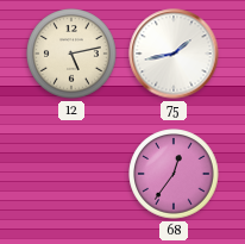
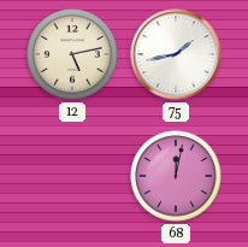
68: 12:36 -> 12:02 (176, 176)
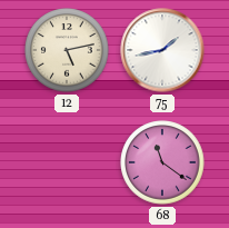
68: 12:02 -> 11:21 (162, 162)
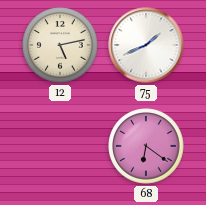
75: 1:43 -> 1:41 (146, 45)
68: 11:21 -> 6:21 (146, 146)
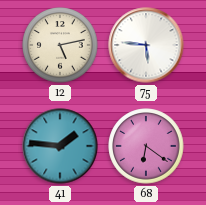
75: 1:41 -> 5:46 (146, 45)
41: none -> 1:46 (60, 146)
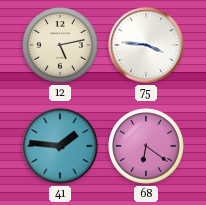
75: 5:46 -> 3:46 (146, 45)
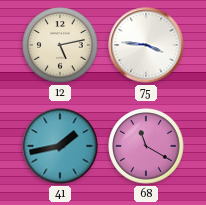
41: 1:46 -> 1:43 (60, 146)
68: 6:21 -> 11:20 (146, 146)
